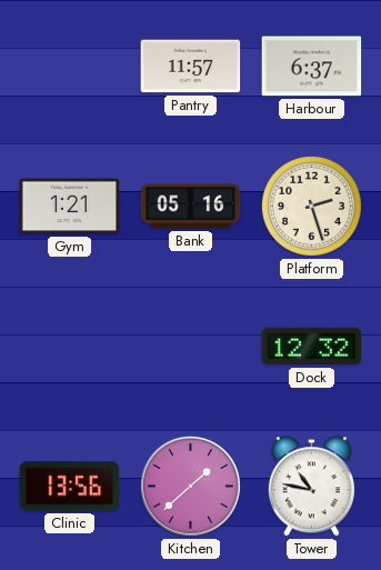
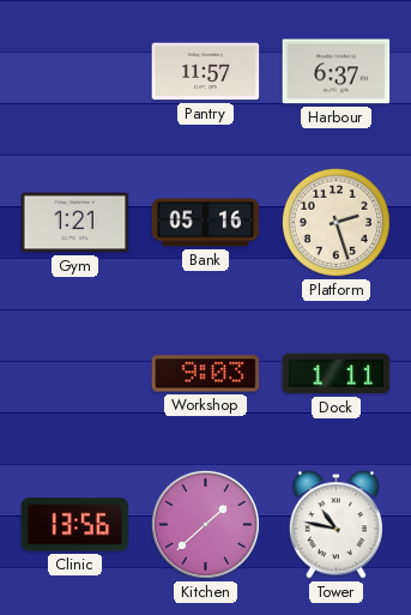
Workshop: none -> 9:03 (206, 374)
Dock: 12:32 -> 1:11 (337, 374)
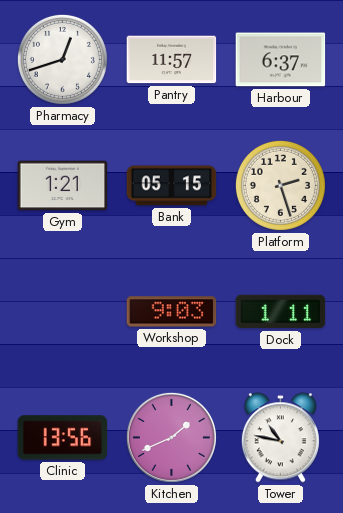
Pharmacy: none -> 12:42 (62, 59)
Bank: 05:16 -> 05:15 (172, 186)
Kitchen: 1:38 -> 1:41 (171, 437)
